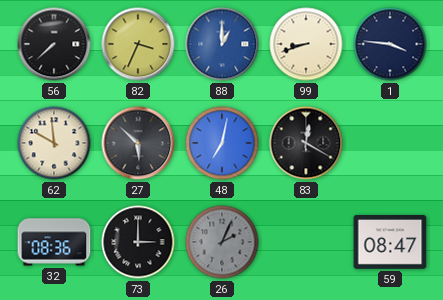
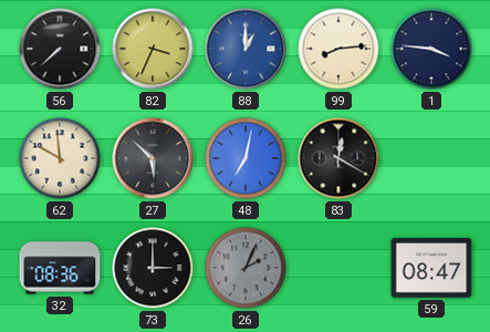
99: 8:42 -> 8:14 (338, 49)
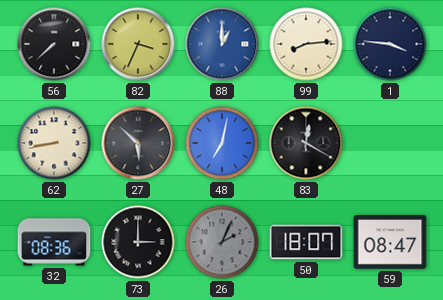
62: 9:59 -> 8:43 (54, 143)
50: none -> 18:07 (306, 242)
